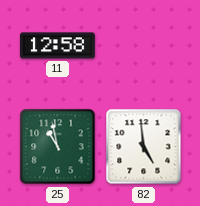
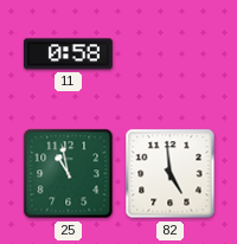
11: 12:58 -> 0:58 (68, 54)
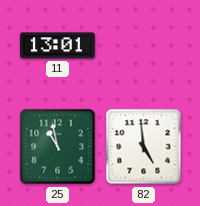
11: 0:58 -> 13:01 (57, 46)
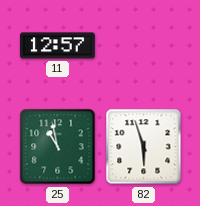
11: 13:01 -> 12:57 (57, 46)
82: 4:59 -> 5:57 (144, 147)
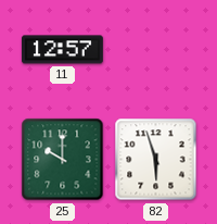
25: 10:58 -> 10:00 (63, 160)
